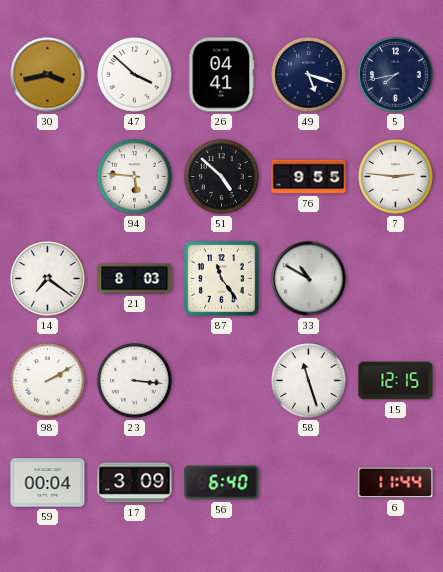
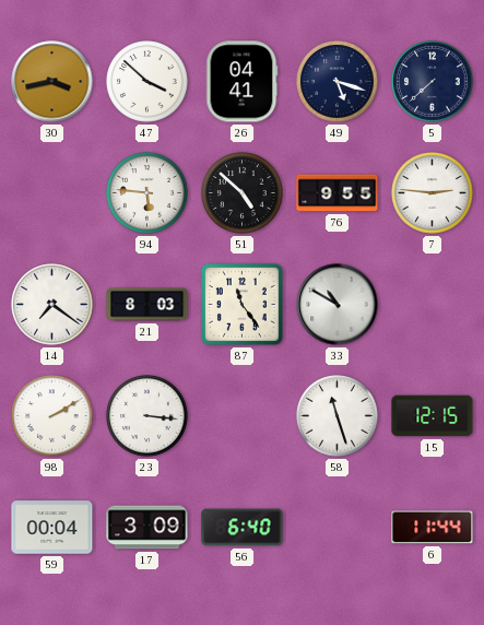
5: 7:43 -> 7:38 (433, 82)
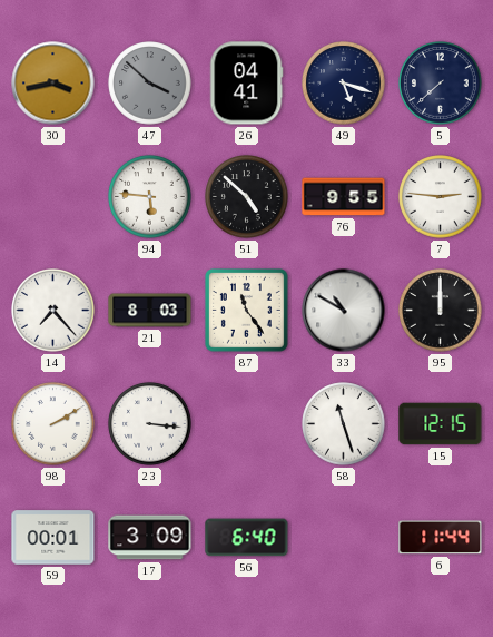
47 dial: white -> grey (150, 84)
14: 7:21 -> 7:23 (53, 311)
95: none -> 12:00 (441, 311)
59: 00:04 -> 00:01 (53, 538)
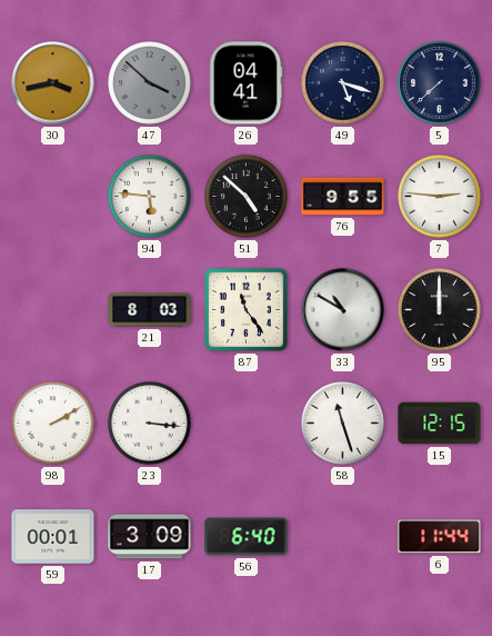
14: 7:23 -> none (53, 311)
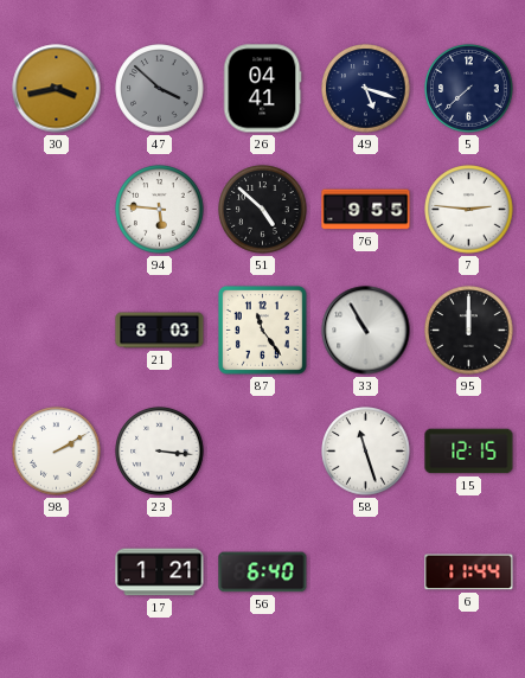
33: 10:50 -> 10:55 (366, 331)
59: 00:01 -> none (53, 537)
17: 3:09 -> 1:21 (160, 573)
